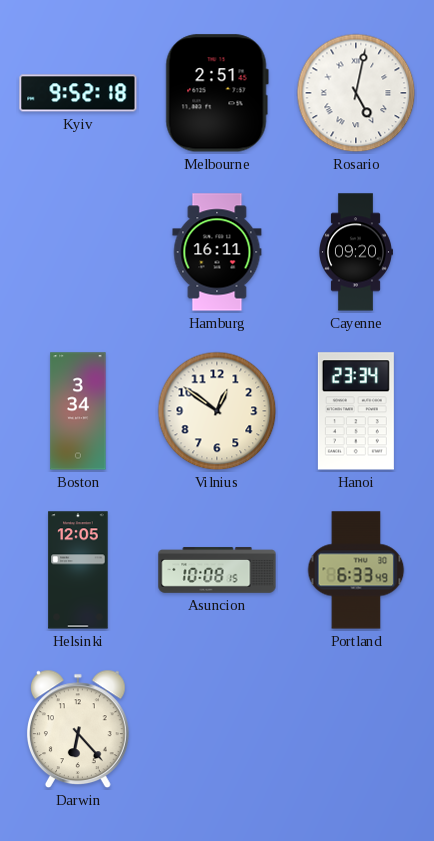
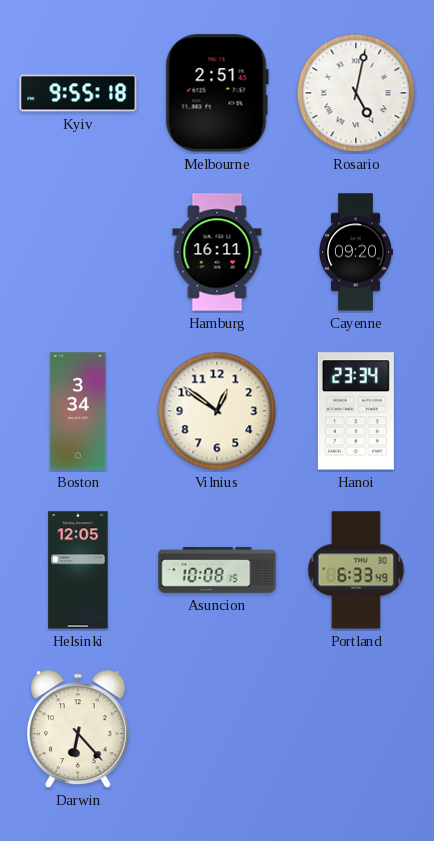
Kyiv: 9:52 -> 9:55 (78, 93)
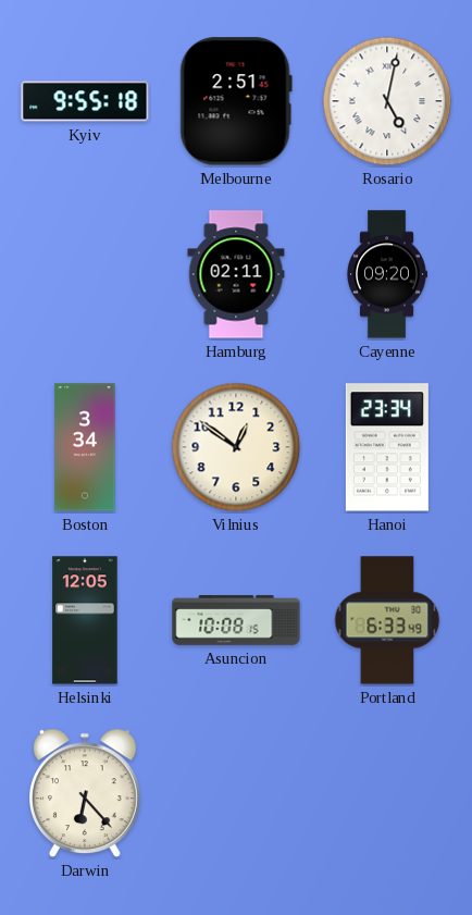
Hamburg: 16:11 -> 02:11 (236, 274)
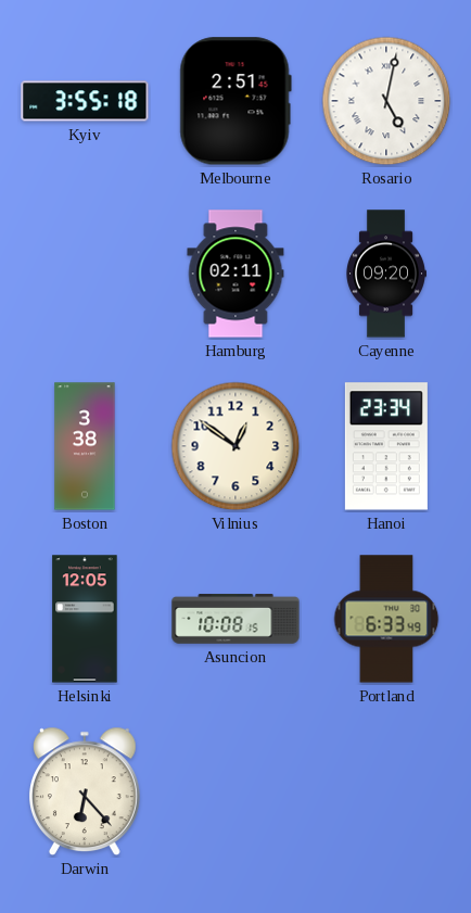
Kyiv: 9:55 -> 3:55 (85, 101)
Boston: 3:34 -> 3:38 (85, 446)
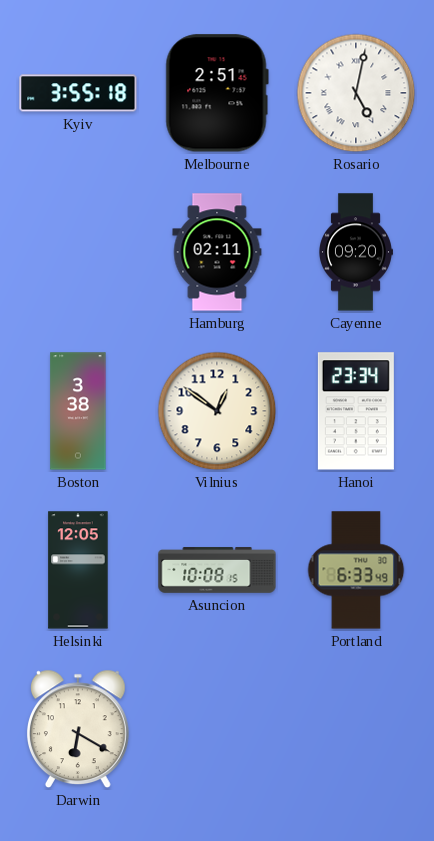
Darwin: 6:23 -> 6:20 (78, 729)
